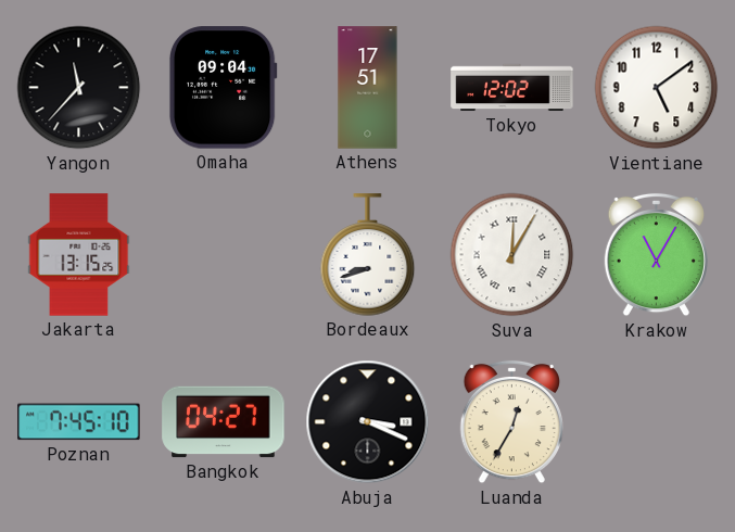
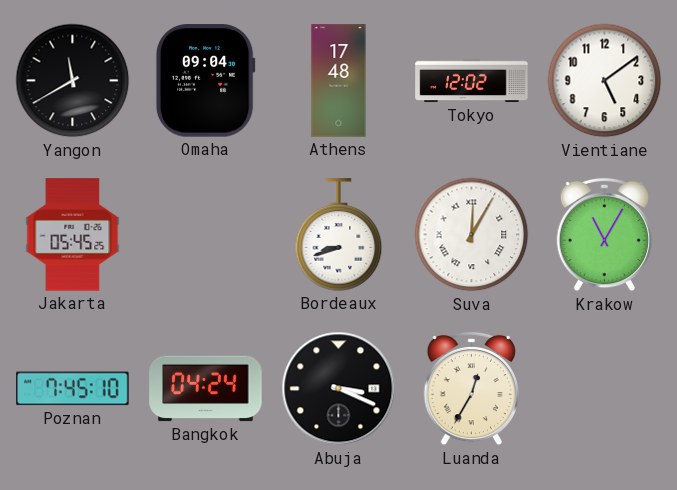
Yangon: 11:37 -> 11:40 (73, 81)
Athens: 17:51 -> 17:48 (339, 81)
Jakarta: 13:15 -> 05:45 (73, 235)
Bangkok: 04:27 -> 04:24 (206, 389)
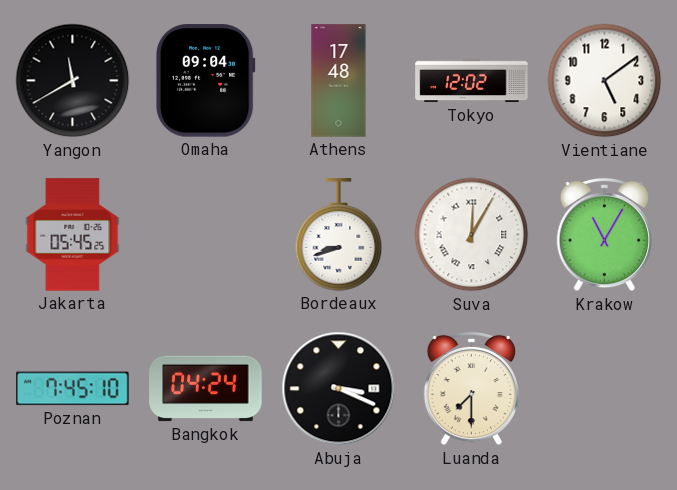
Luanda: 12:35 -> 7:30 (471, 389)
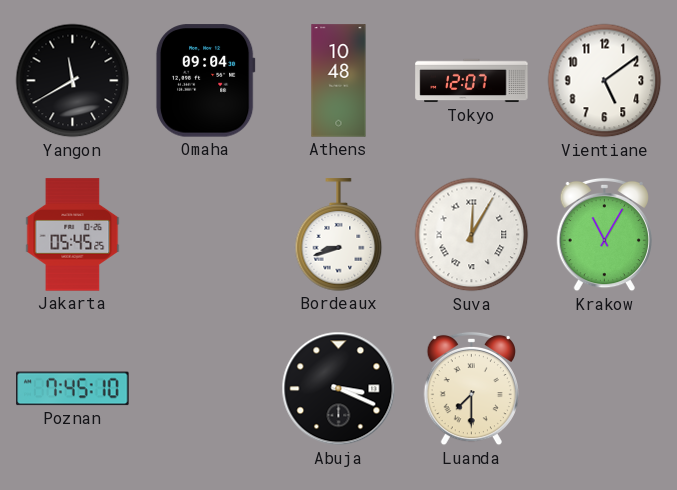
Athens: 17:48 -> 10:48 (339, 81)
Tokyo: 12:02 -> 12:07 (472, 81)
Bangkok: 04:24 -> none (206, 389)
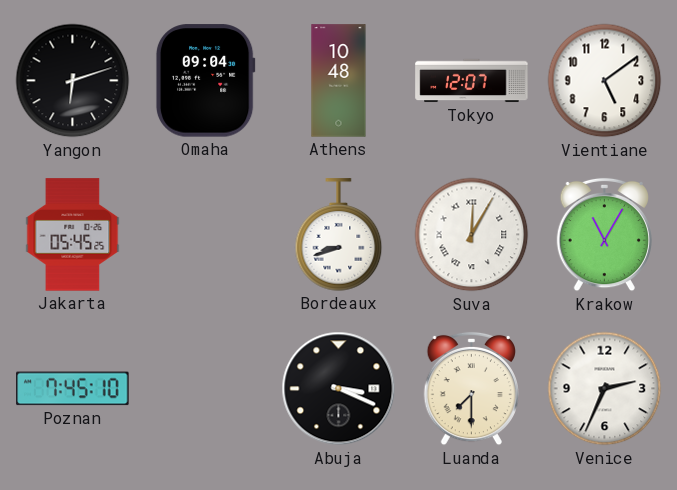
Yangon: 11:40 -> 6:12 (73, 81)
Venice: none -> 2:34 (605, 389)
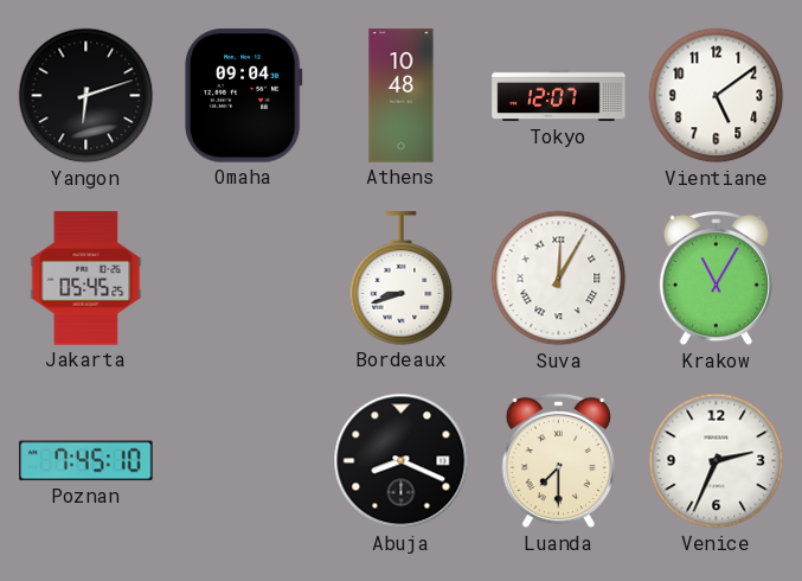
Abuja: 3:19 -> 8:19 (402, 461)
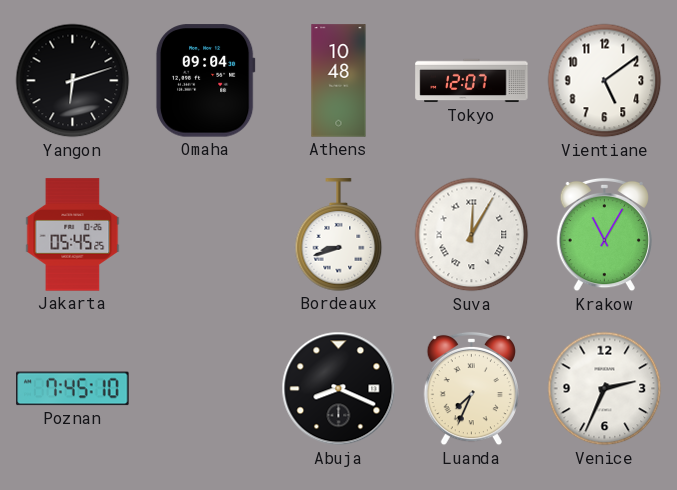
Luanda: 7:30 -> 7:34 (471, 389)
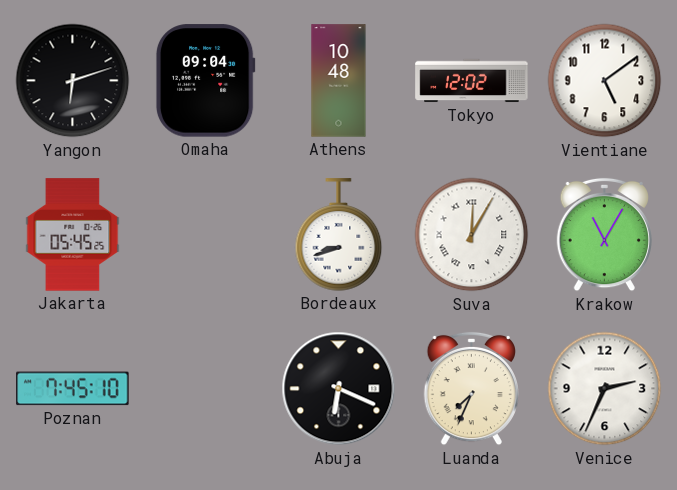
Tokyo: 12:07 -> 12:02 (472, 81)
Abuja: 8:19 -> 6:19 (339, 389)
